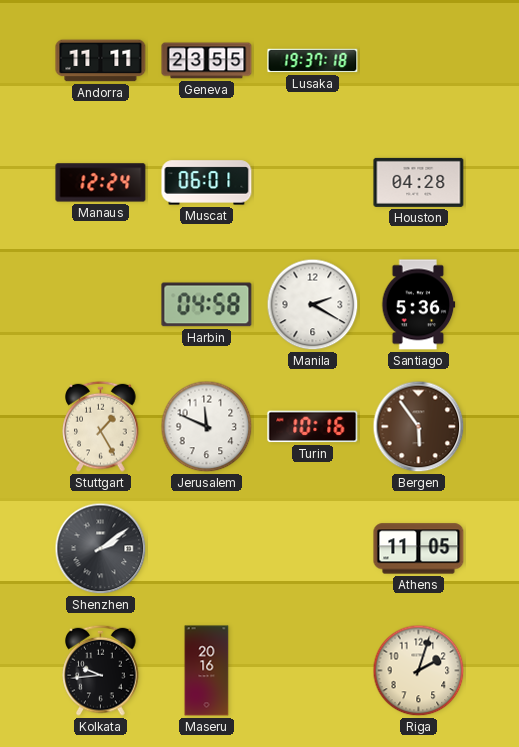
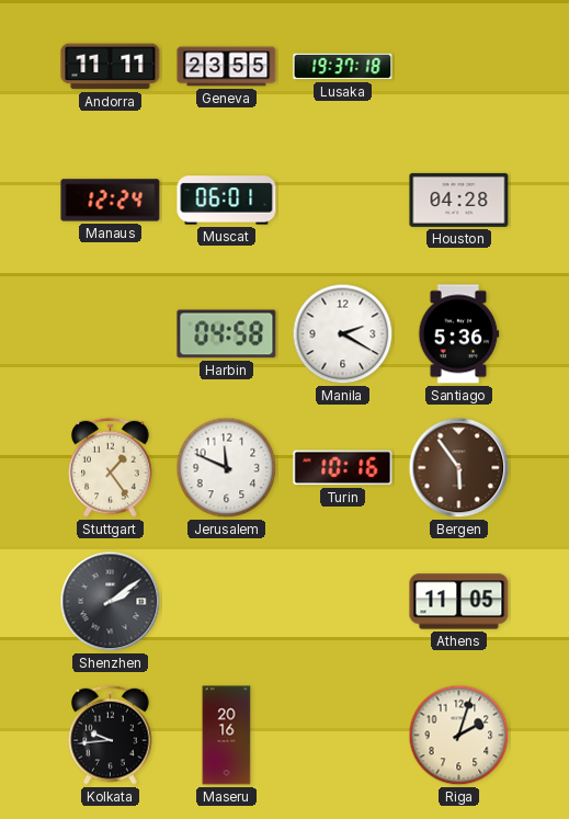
Stuttgart: 1:25 -> 1:24 (111, 467)
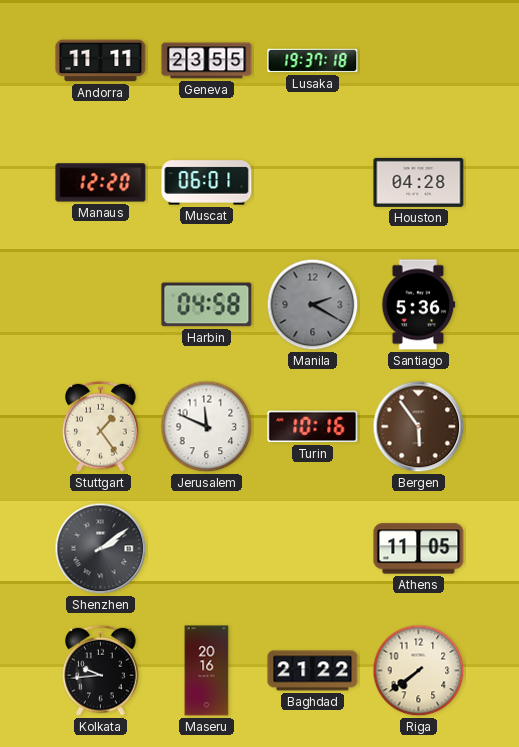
Manaus: 12:24 -> 12:20 (101, 183)
Manila dial: white -> grey (313, 305)
Baghdad: none -> 21:22 (313, 671)
Riga: 2:03 -> 7:39 (419, 671)
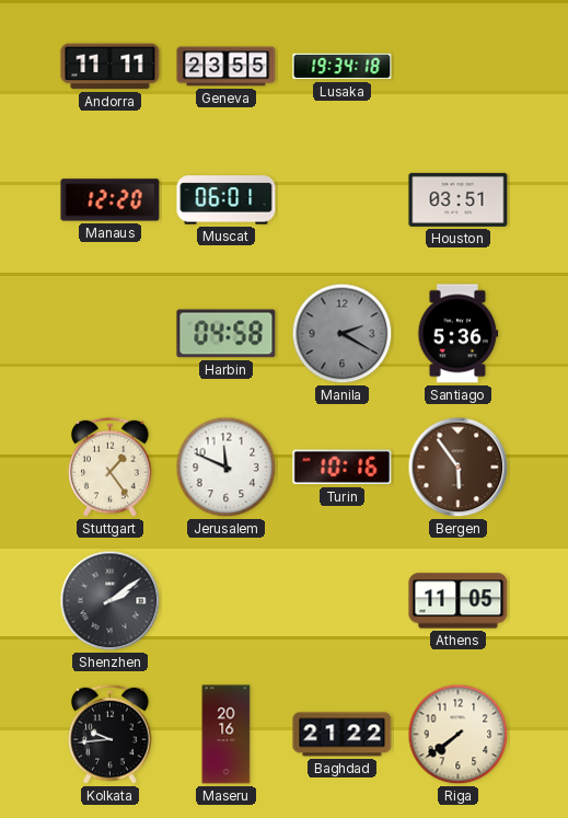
Lusaka: 19:37 -> 19:34 (343, 67)
Houston: 04:28 -> 03:51 (459, 199)
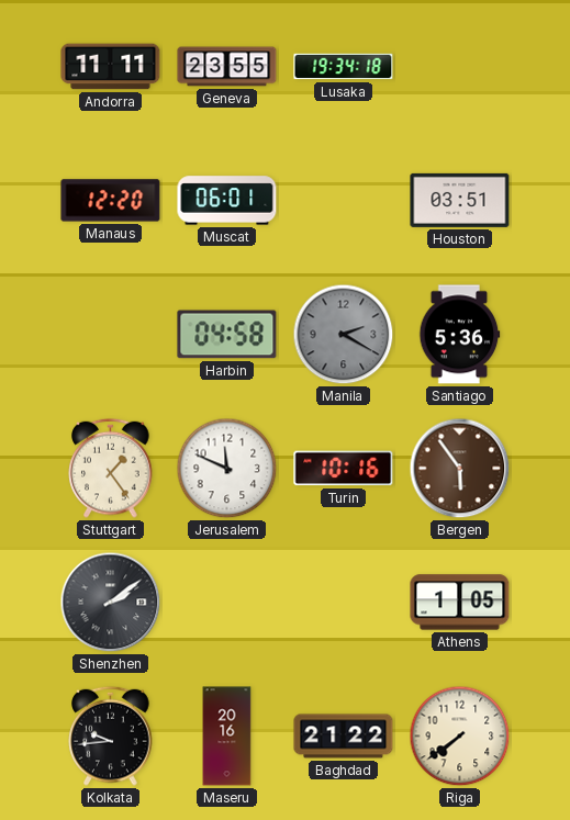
Athens: 11:05 -> 1:05 (460, 603)
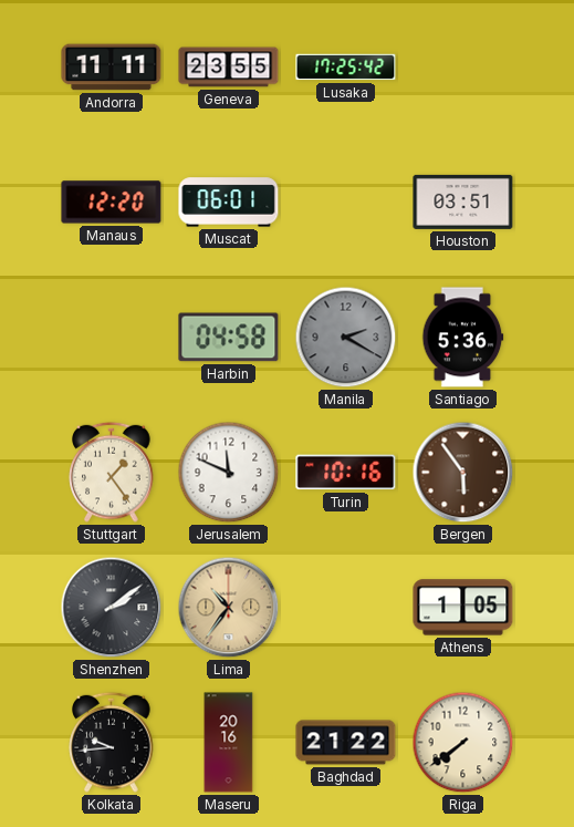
Lusaka: 19:34 -> 17:25 (346, 68)
Lima: none -> 10:36 (229, 608)
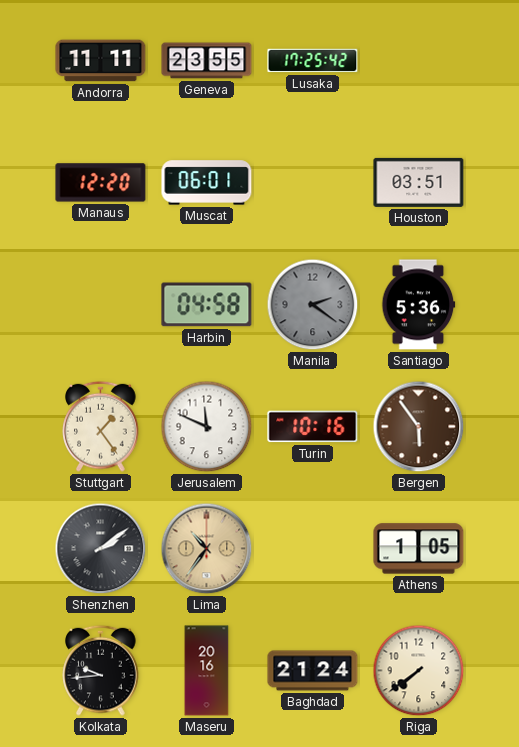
Manila: 2:20 -> 2:21 (313, 305)
Baghdad: 21:22 -> 21:24 (313, 671)
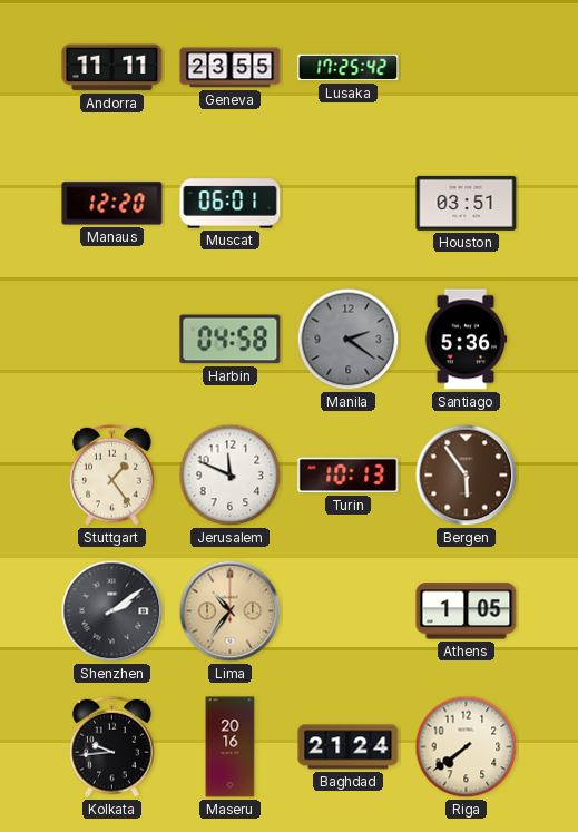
Turin: 10:16 -> 10:13 (349, 476)
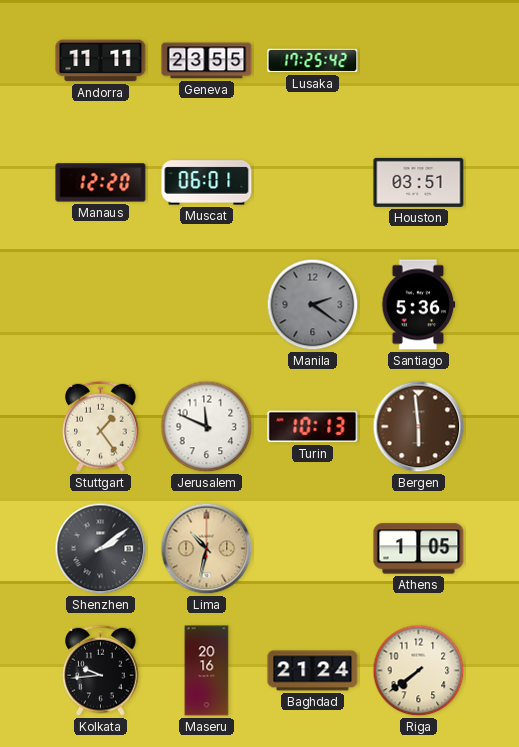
Harbin: 04:58 -> none (231, 340)
Bergen: 5:54 -> 5:59 (419, 427)
Lima: 10:36 -> 10:32 (207, 549)
